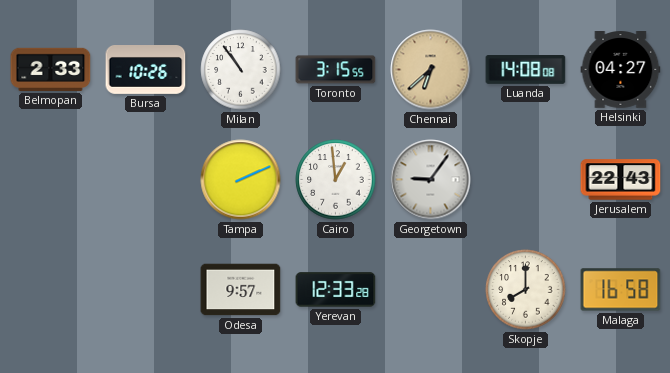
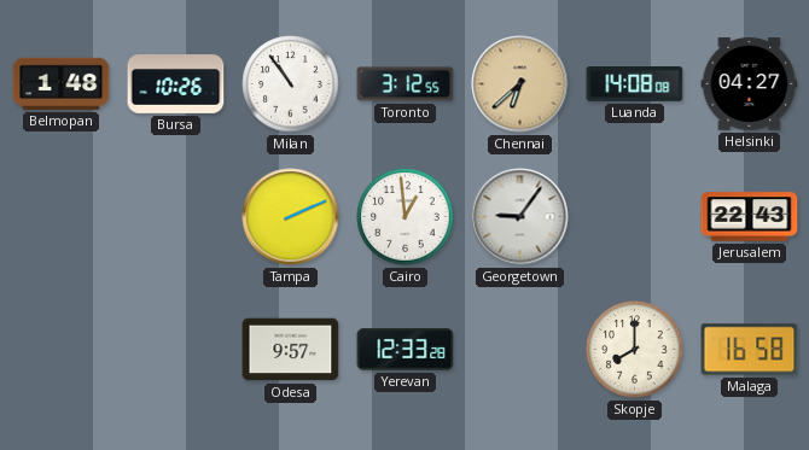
Belmopan: 2:33 -> 1:48 (62, 83)
Toronto: 3:15 -> 3:12 (406, 84)
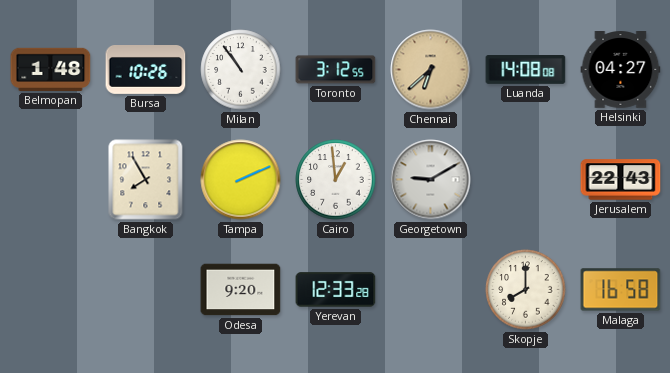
Bangkok: none -> 7:55 (146, 180)
Georgetown: 9:06 -> 9:10 (431, 180)
Odesa: 9:57 -> 9:20 (241, 290)
